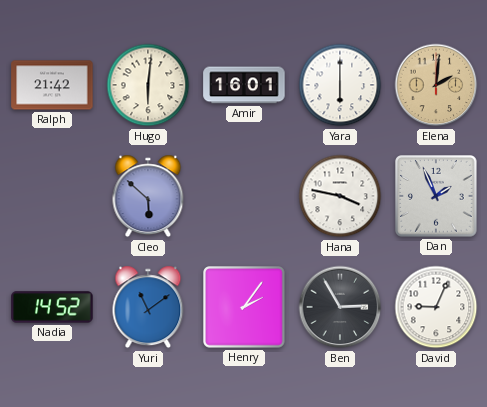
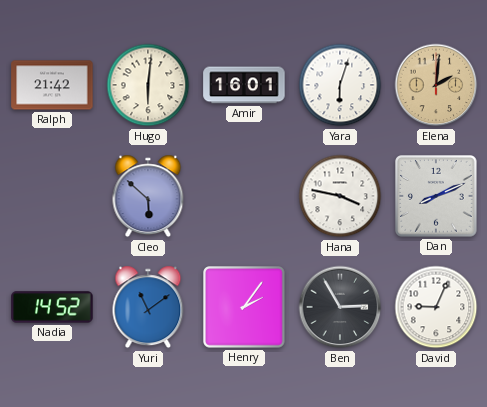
Yara: 6:00 -> 6:03 (340, 85)
Dan: 1:56 -> 8:11 (437, 197)
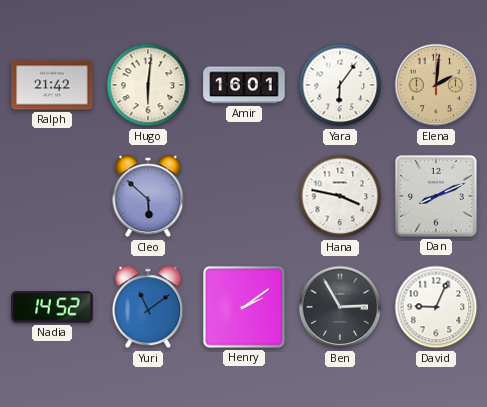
Yara: 6:03 -> 6:06 (340, 85)
Henry: 2:06 -> 2:09 (245, 308)
